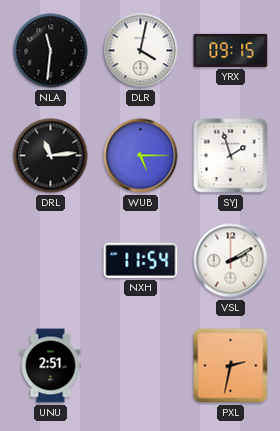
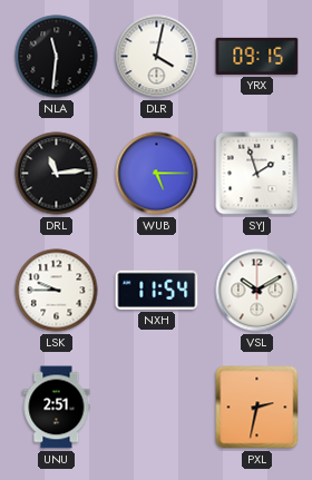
LSK: none -> 9:45 (57, 291)
VSL: 2:10 -> 10:10 (257, 291)
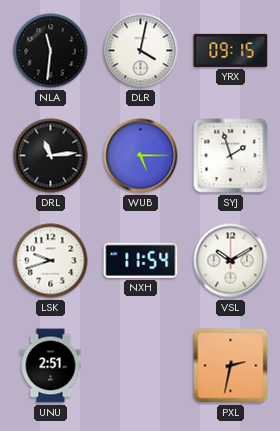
LSK: 9:45 -> 9:42 (51, 261)
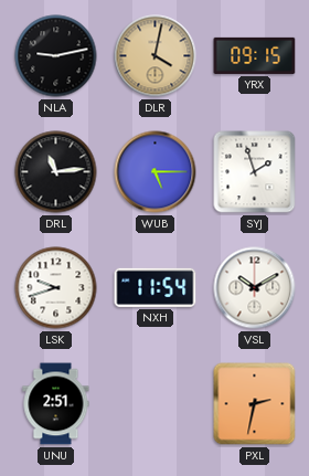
NLA: 11:31 -> 9:13 (56, 56)
DLR dial: white -> champagne (156, 56)
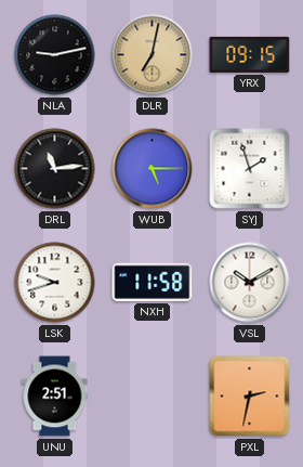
DLR: 4:02 -> 7:02 (153, 55)
NXH: 11:54 -> 11:58 (153, 282)
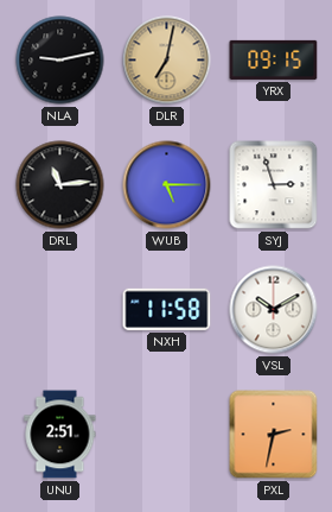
SYJ: 1:57 -> 2:57 (274, 185)
LSK: 9:42 -> none (55, 283)
